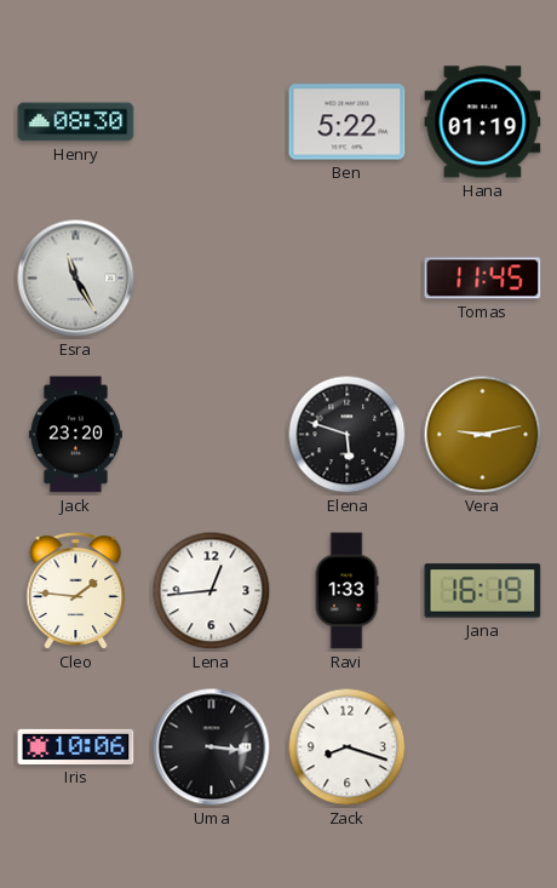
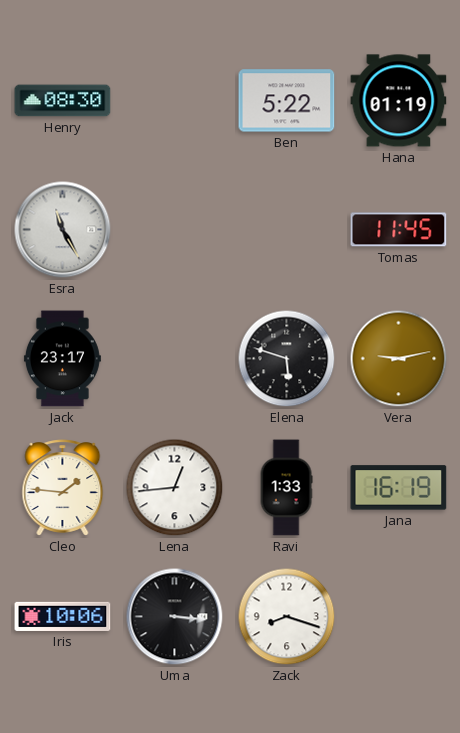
Jack: 23:20 -> 23:17 (62, 359)
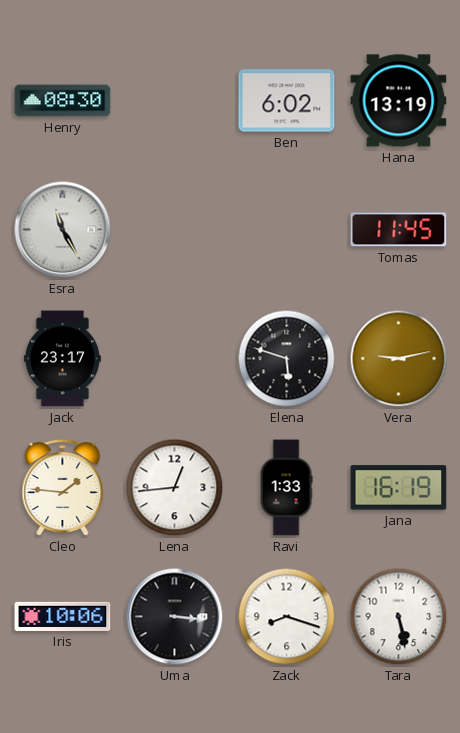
Ben: 5:22 -> 6:02 (287, 101)
Hana: 01:19 -> 13:19 (399, 101)
Tara: none -> 5:28 (399, 617)
